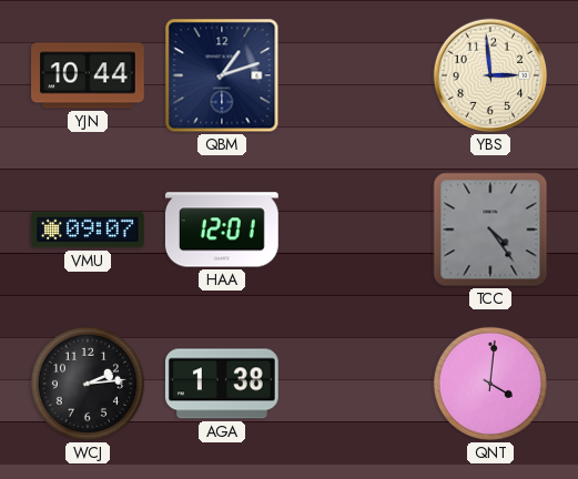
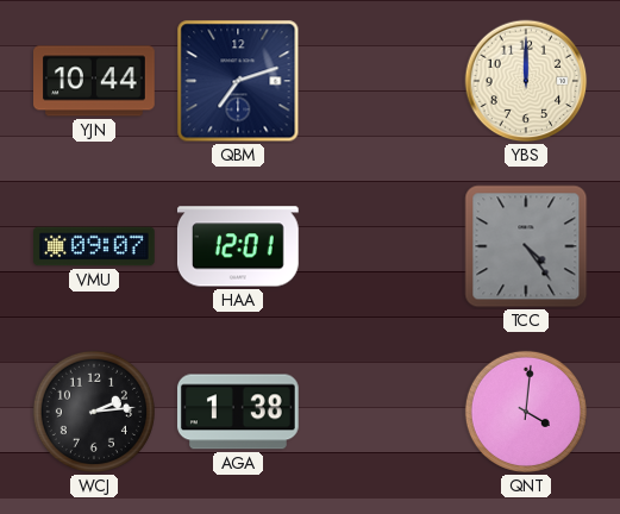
QBM: 1:12 -> 7:12 (238, 81)
YBS: 2:59 -> 12:00 (526, 81)
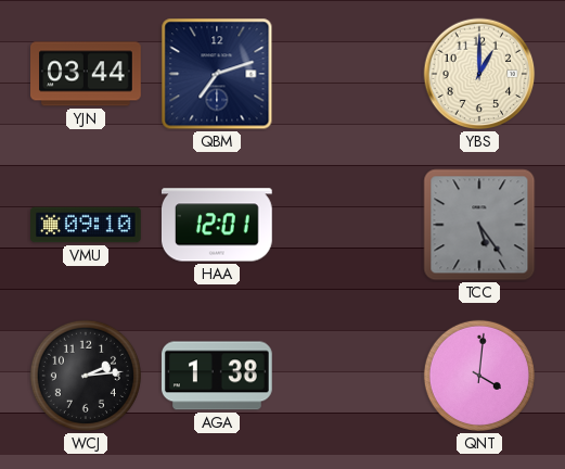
YJN: 10:44 -> 03:44 (87, 74)
YBS: 12:00 -> 1:00 (479, 74)
VMU: 09:07 -> 09:10 (87, 225)
TCC: 4:24 -> 5:24 (479, 225)
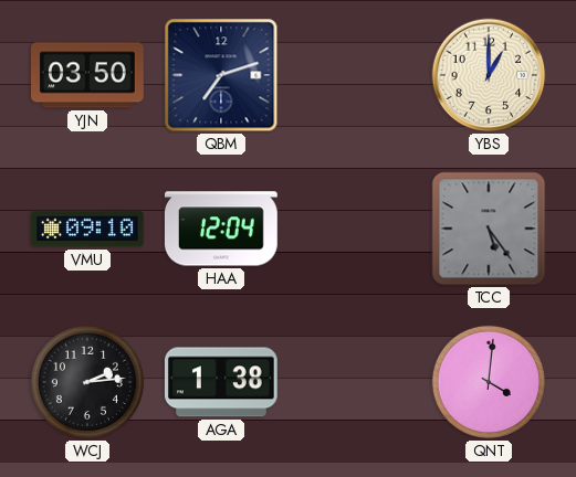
YJN: 03:44 -> 03:50 (88, 75)
HAA: 12:01 -> 12:04 (221, 229)
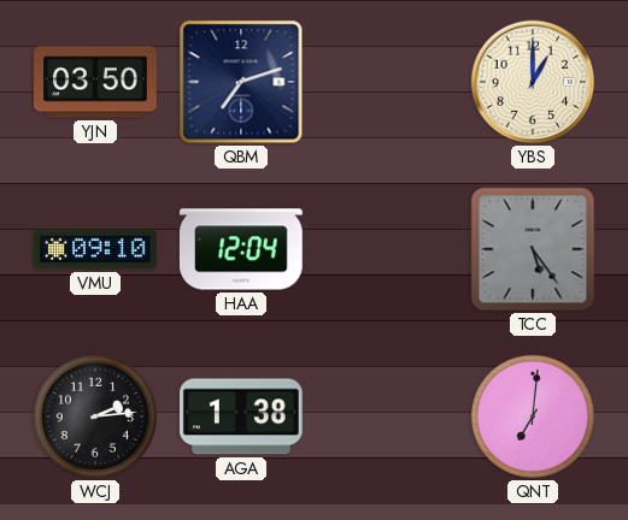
QNT: 4:01 -> 7:01 (533, 416)
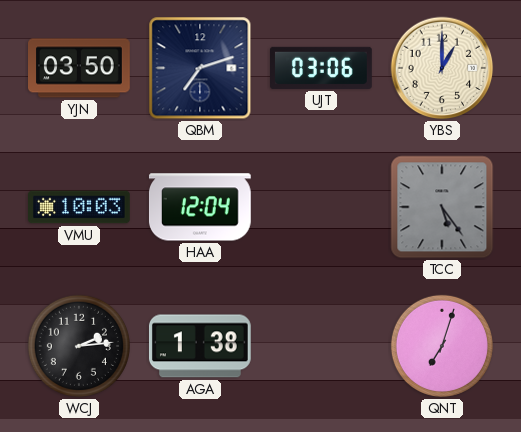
UJT: none -> 03:06 (322, 68)
VMU: 09:10 -> 10:03 (80, 207)
QNT: 7:01 -> 7:03 (442, 346)
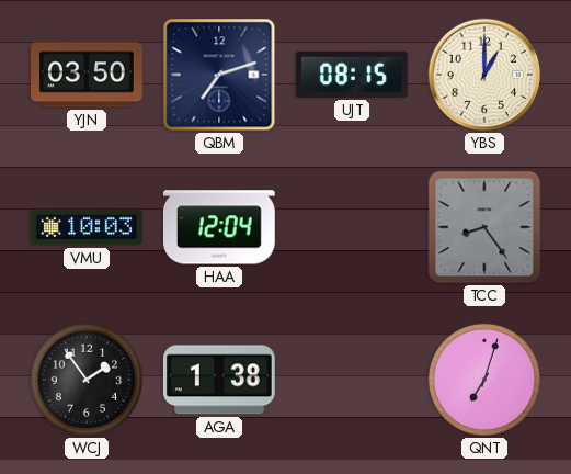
UJT: 03:06 -> 08:15 (353, 75)
TCC: 5:24 -> 8:24 (484, 227)
WCJ: 2:14 -> 1:54 (87, 380)
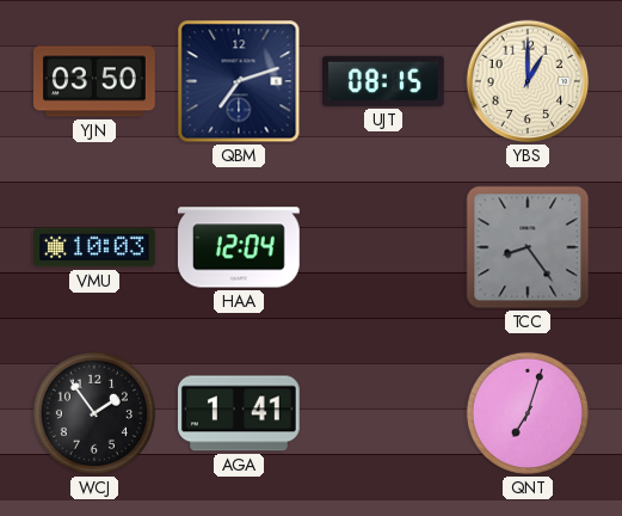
AGA: 1:38 -> 1:41 (239, 413)
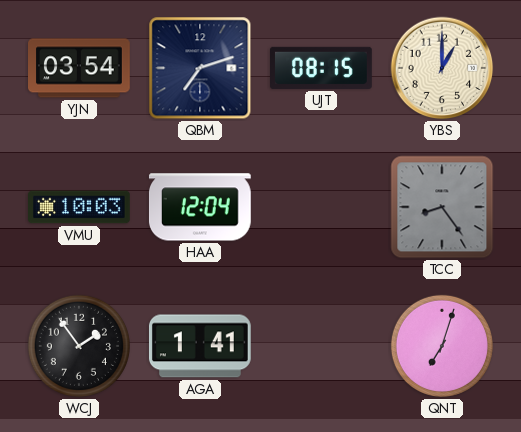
YJN: 03:50 -> 03:54 (80, 68)
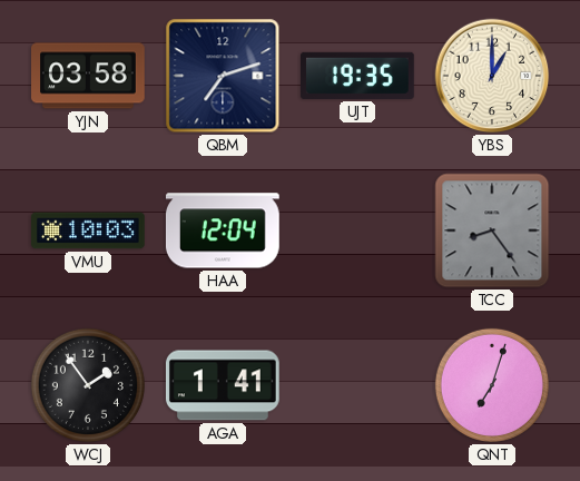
YJN: 03:54 -> 03:58 (89, 76)
UJT: 08:15 -> 19:35 (358, 76)
